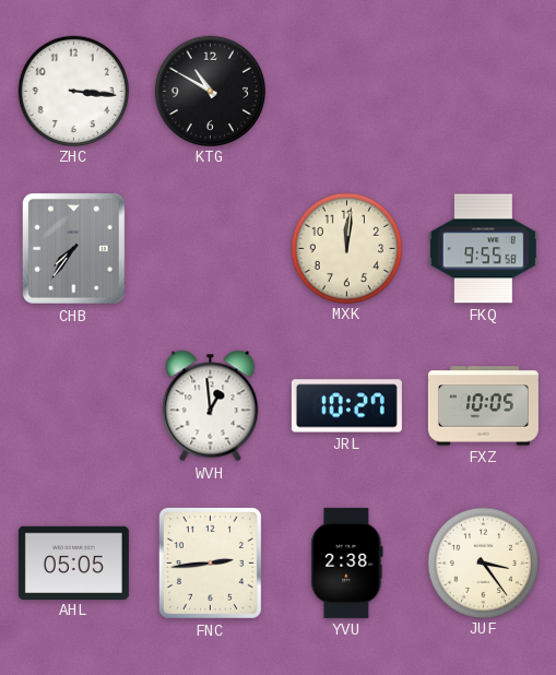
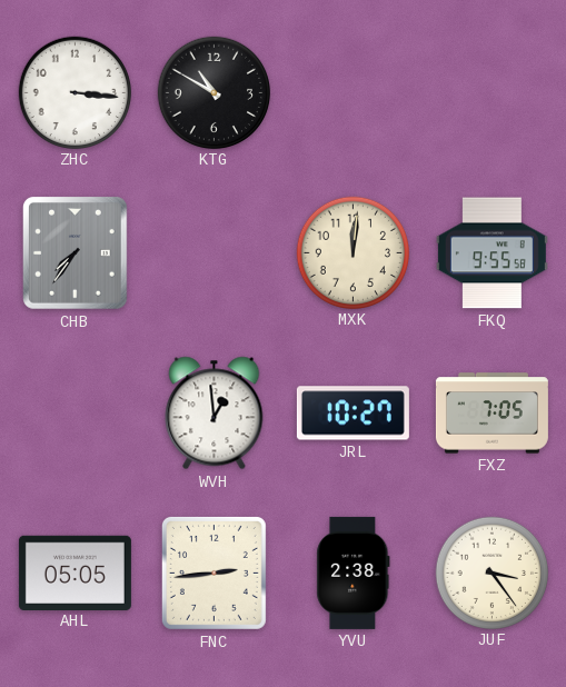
FXZ: 10:05 -> 7:05 (491, 414)
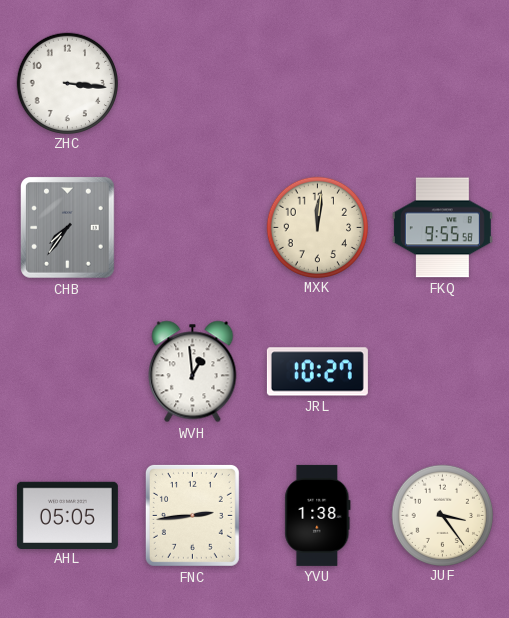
KTG: 10:50 -> none (214, 92)
FXZ: 7:05 -> none (491, 414)
YVU: 2:38 -> 1:38 (318, 515)
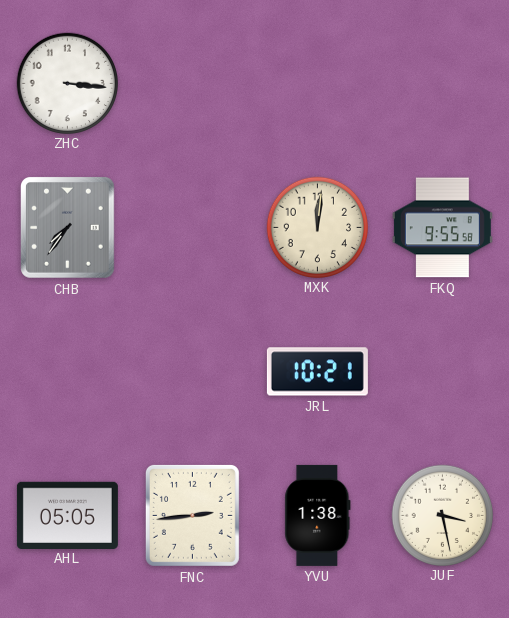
WVH: 12:59 -> none (193, 372)
JRL: 10:27 -> 10:21 (317, 372)
JUF: 3:24 -> 3:28 (442, 515)
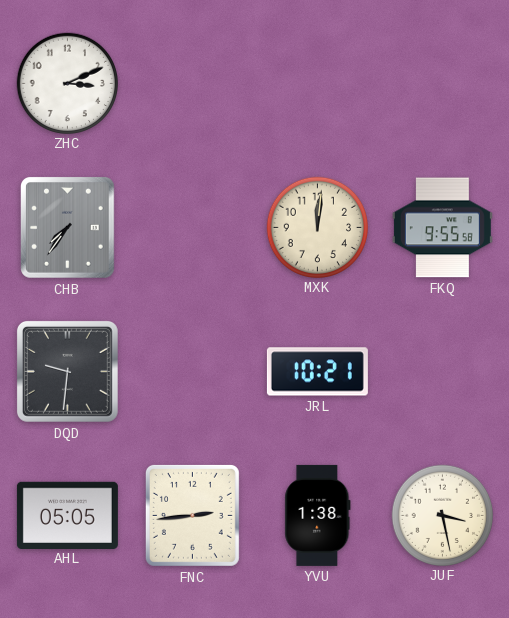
ZHC: 3:16 -> 3:11 (67, 83)
DQD: none -> 9:31 (67, 371)
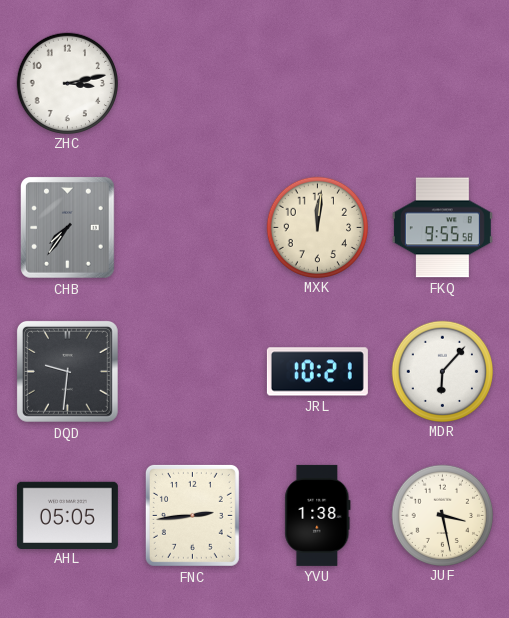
ZHC: 3:11 -> 3:13 (67, 83)
MDR: none -> 6:07 (442, 371)
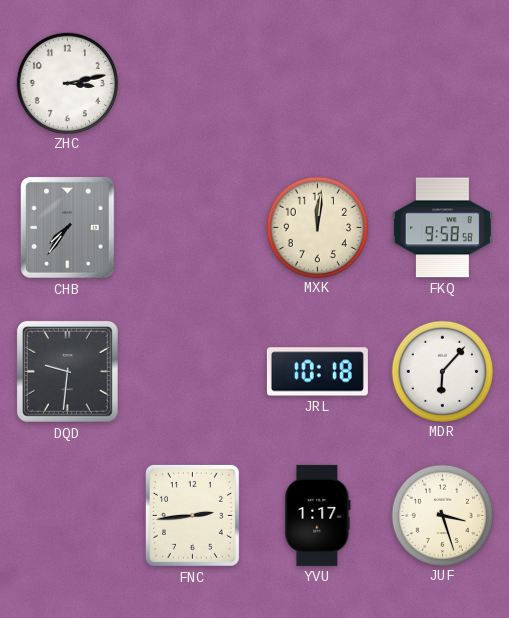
FKQ: 9:55 -> 9:58 (442, 228)
JRL: 10:21 -> 10:18 (317, 372)
AHL: 05:05 -> none (67, 515)
YVU: 1:38 -> 1:17 (318, 515)
JUF: 3:28 -> 3:27 (442, 515)
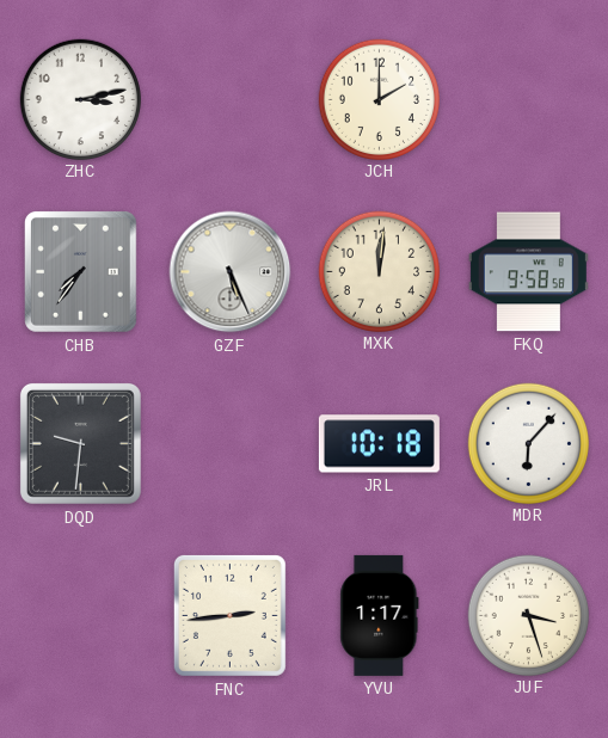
JCH: none -> 2:00 (379, 99)
GZF: none -> 5:26 (231, 272)
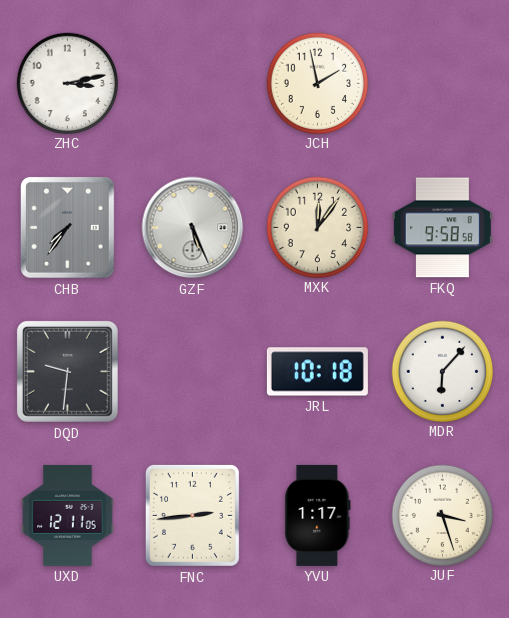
JCH: 2:00 -> 1:58 (317, 83)
MXK: 12:01 -> 12:06 (317, 227)
UXD: none -> 12:11 (68, 515)
